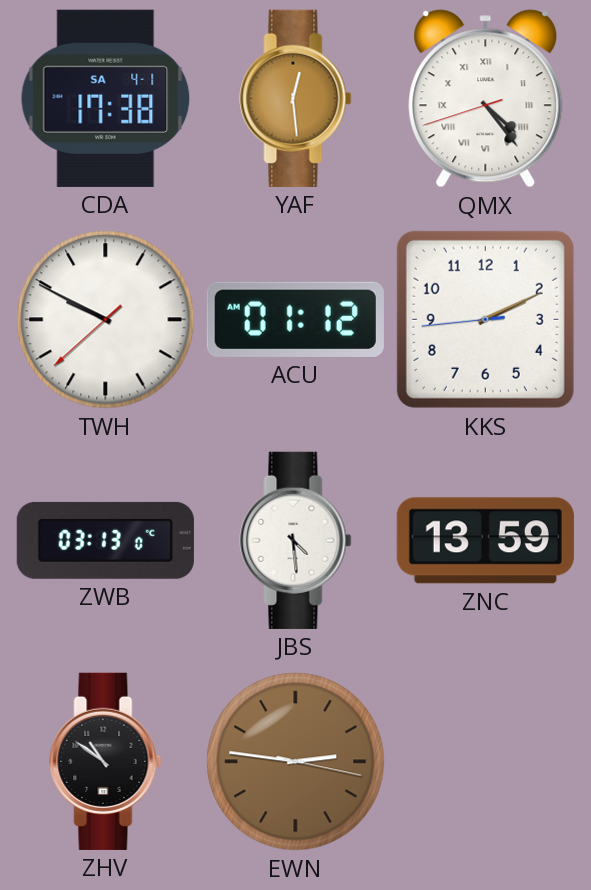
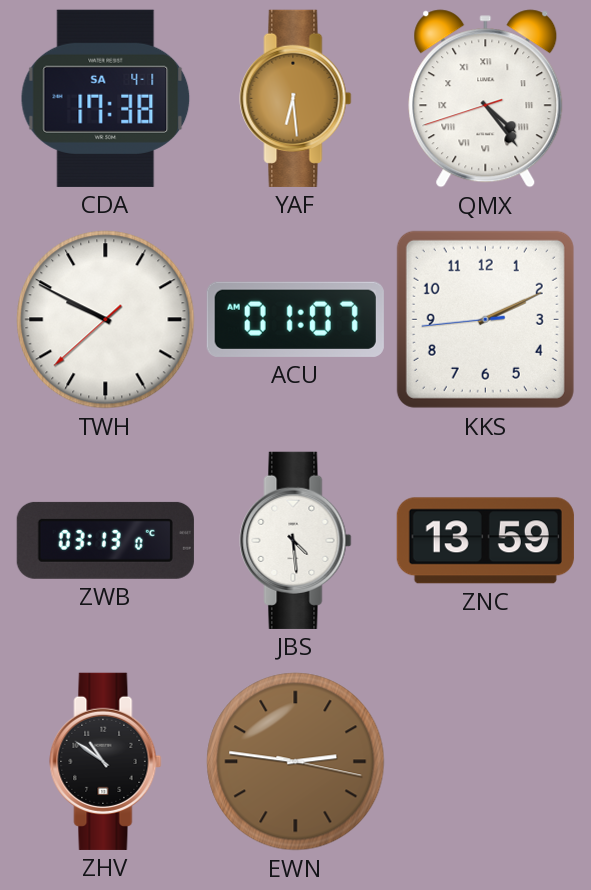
YAF: 12:29 -> 6:29 (296, 98)
ACU: 01:12 -> 01:07 (295, 319)
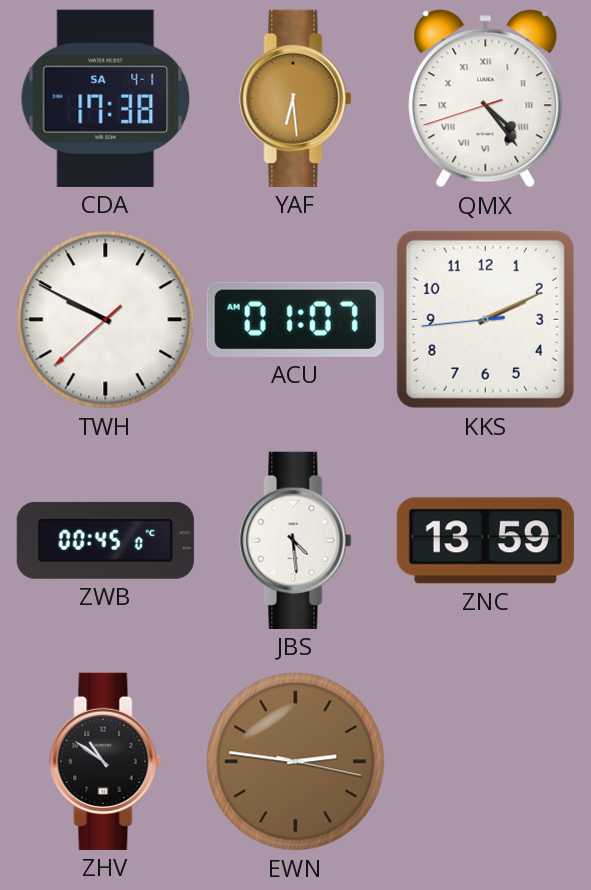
ZWB: 03:13 -> 00:45 (105, 540)
